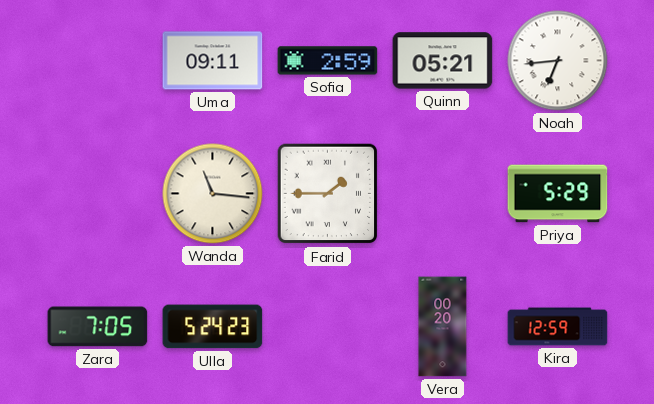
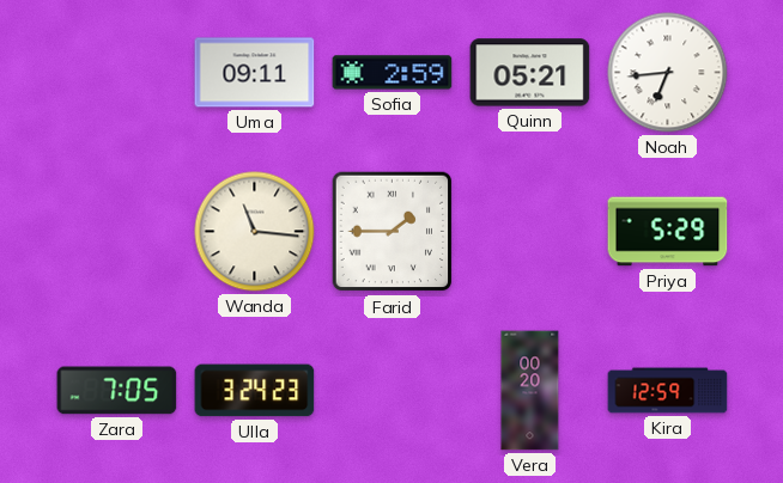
Ulla: 5:24 -> 3:24 (255, 391)
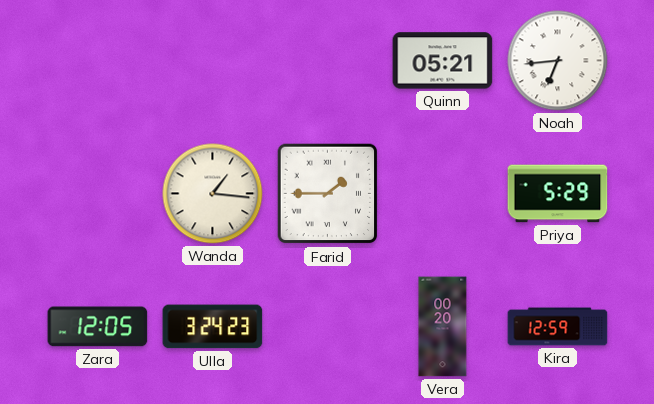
Uma: 09:11 -> none (255, 73)
Sofia: 2:59 -> none (393, 73)
Wanda: 11:16 -> 1:16 (213, 194)
Zara: 7:05 -> 12:05 (98, 327)
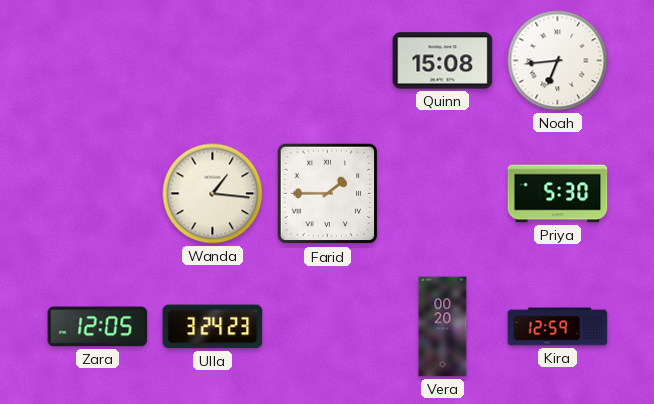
Quinn: 05:21 -> 15:08 (443, 61)
Priya: 5:29 -> 5:30 (558, 194)
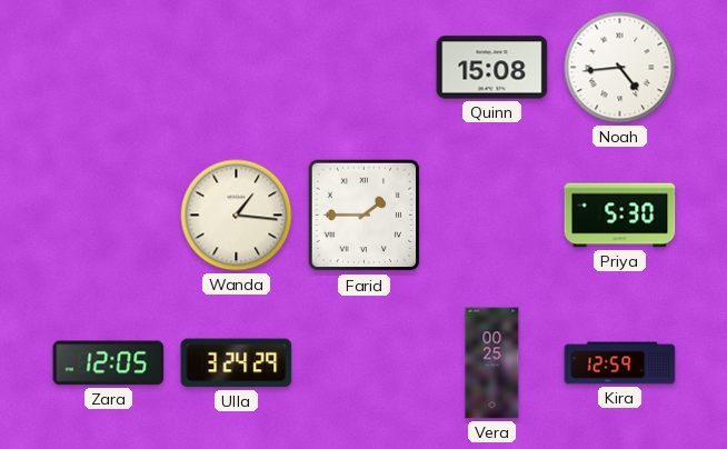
Noah: 6:44 -> 4:44 (620, 68)
Ulla: 3:24:23 -> 3:24:29 (237, 363)
Vera: 00:20 -> 00:25 (492, 363)
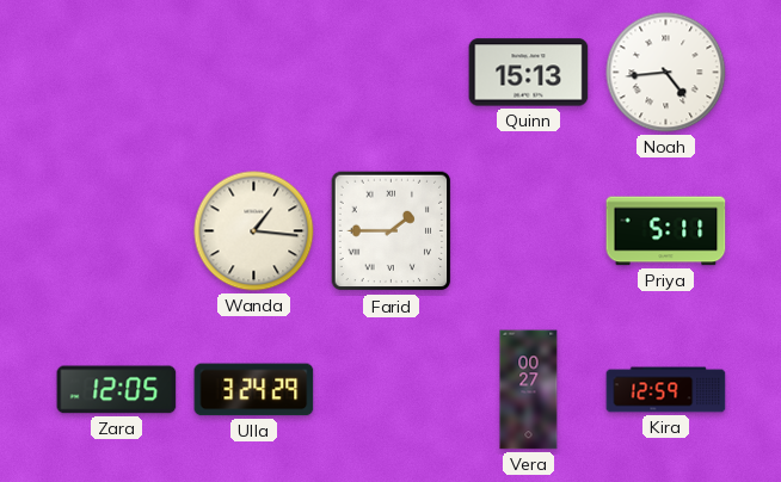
Quinn: 15:08 -> 15:13 (529, 73)
Priya: 5:30 -> 5:11 (666, 231)
Vera: 00:25 -> 00:27 (529, 390)
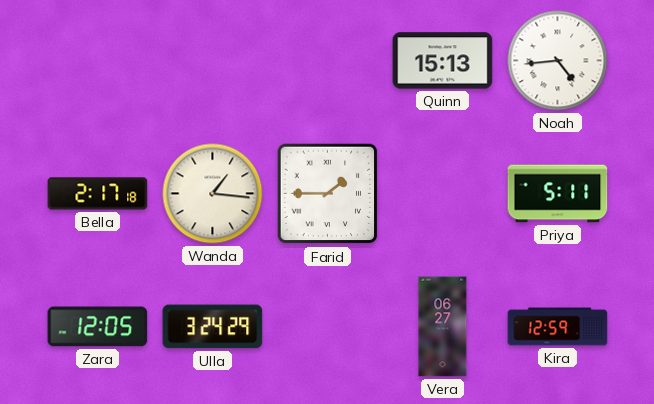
Bella: none -> 2:17 (98, 194)
Vera: 00:27 -> 06:27 (443, 327)
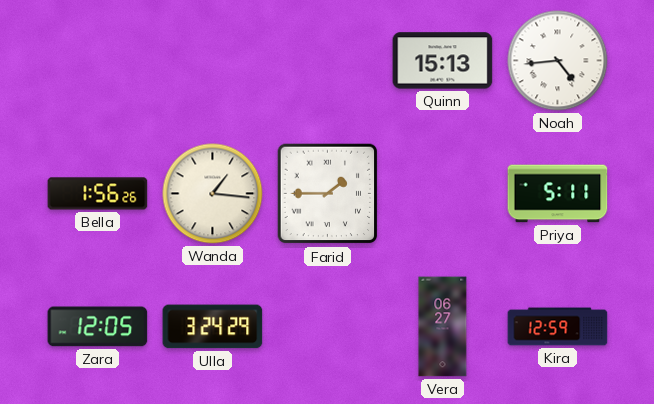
Bella: 2:17 -> 1:56 (98, 194)
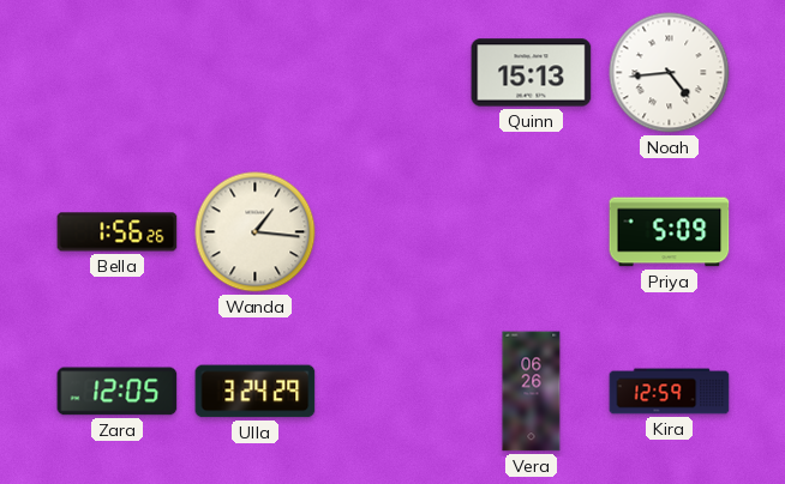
Farid: 1:45 -> none (328, 194)
Priya: 5:11 -> 5:09 (670, 232)
Vera: 06:27 -> 06:26 (532, 392)
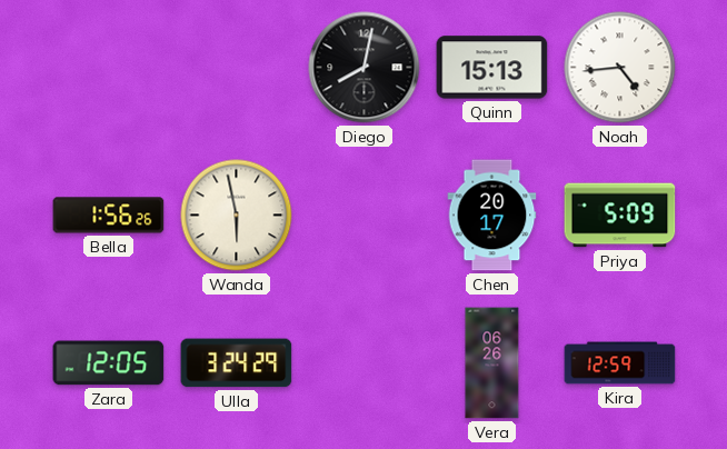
Diego: none -> 8:02 (365, 68)
Wanda: 1:16 -> 5:58 (237, 216)
Chen: none -> 20:17 (492, 216)
